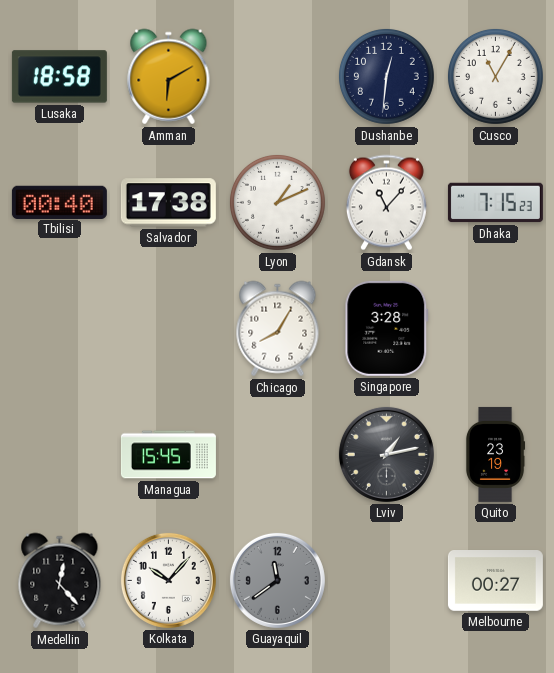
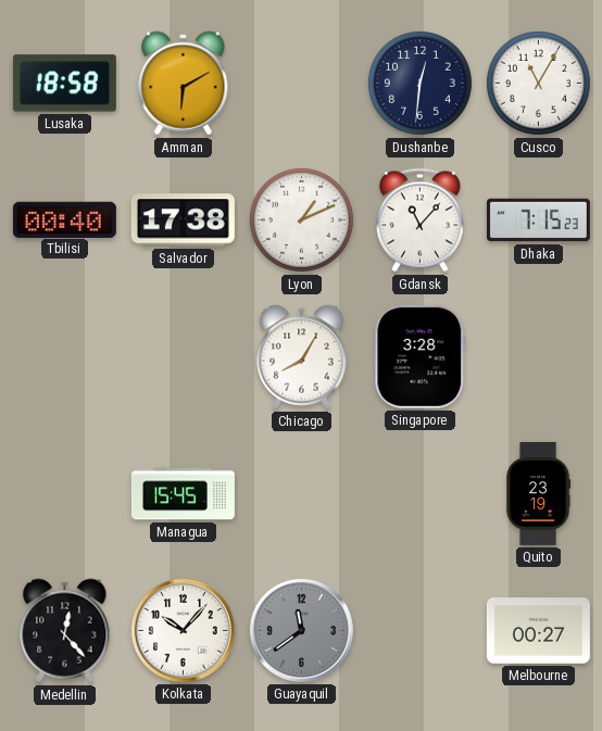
Lviv: 1:13 -> none (386, 454)
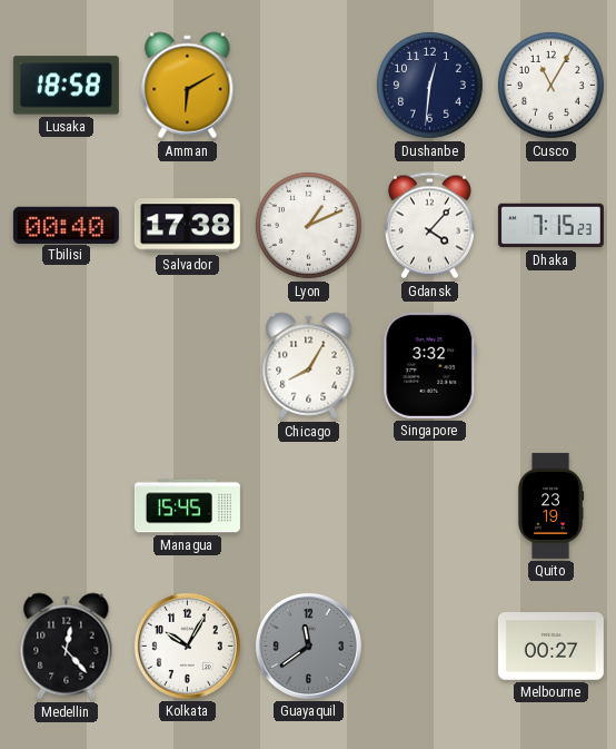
Gdansk: 11:07 -> 4:07 (429, 226)
Singapore: 3:28 -> 3:32 (430, 365)
Kolkata: 10:07 -> 10:05 (187, 645)
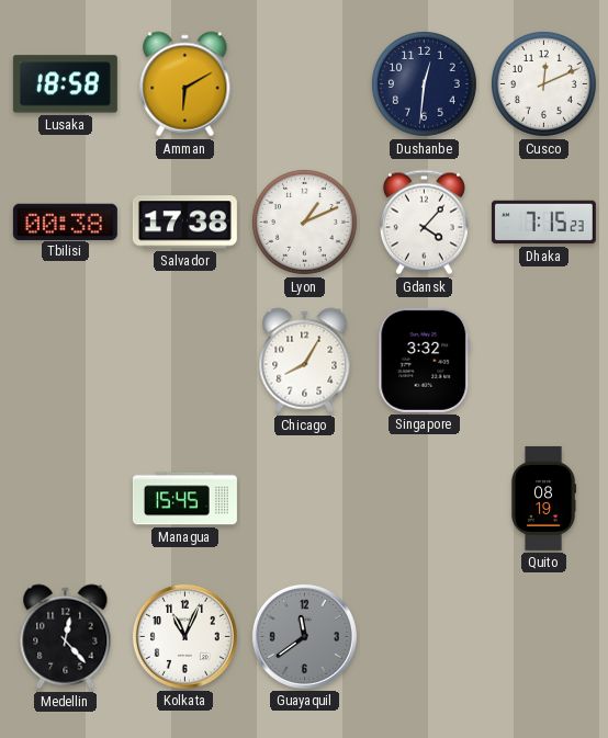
Cusco: 11:05 -> 12:11 (543, 83)
Tbilisi: 00:40 -> 00:38 (65, 222)
Quito: 23:19 -> 08:19 (543, 498)
Kolkata: 10:05 -> 11:04 (184, 636)
Melbourne: 00:27 -> none (550, 647)
